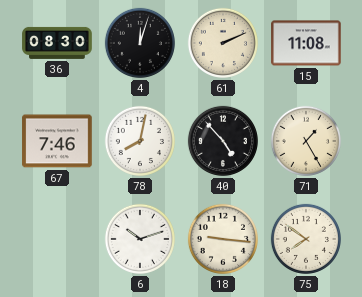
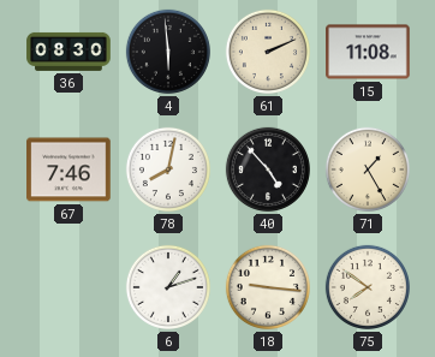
4: 12:03 -> 5:59 (168, 52)
6: 10:12 -> 1:12 (168, 287)
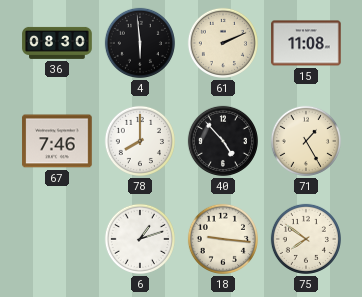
78: 8:02 -> 8:00 (140, 141)
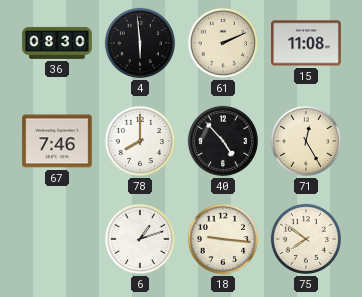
71: 1:25 -> 12:25 (306, 141)
